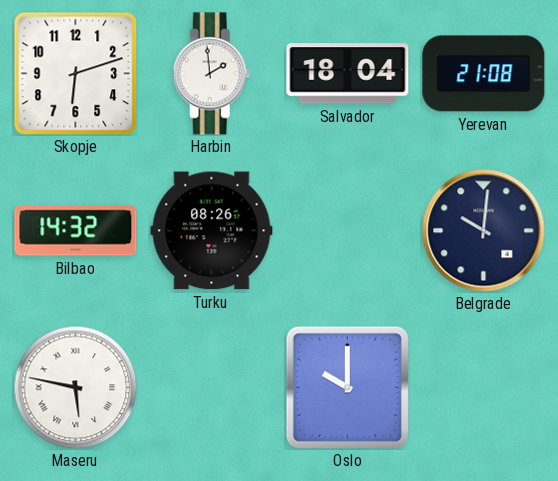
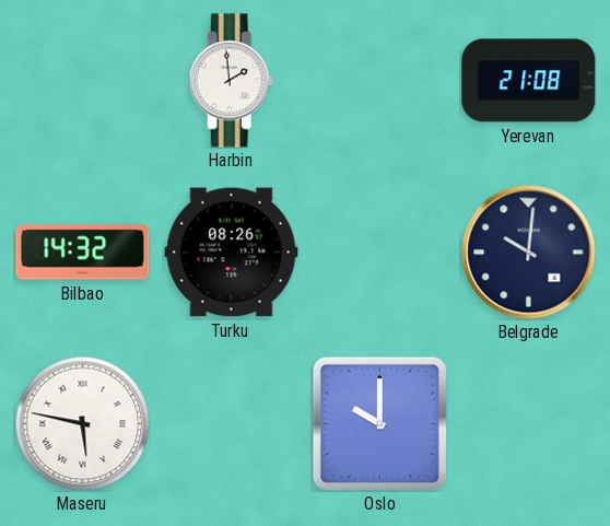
Skopje: 6:12 -> none (75, 73)
Salvador: 18:04 -> none (348, 74)
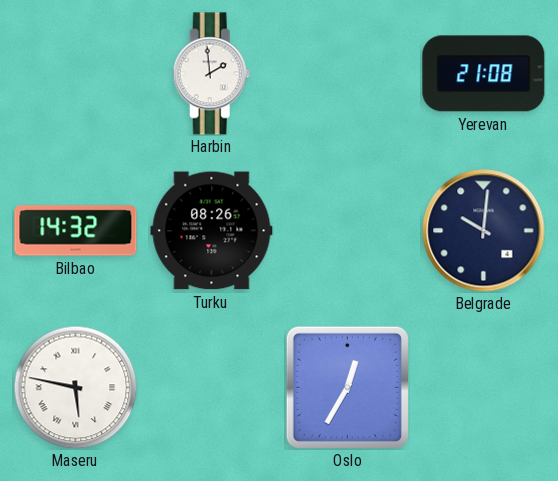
Oslo: 10:00 -> 12:35 (347, 387)
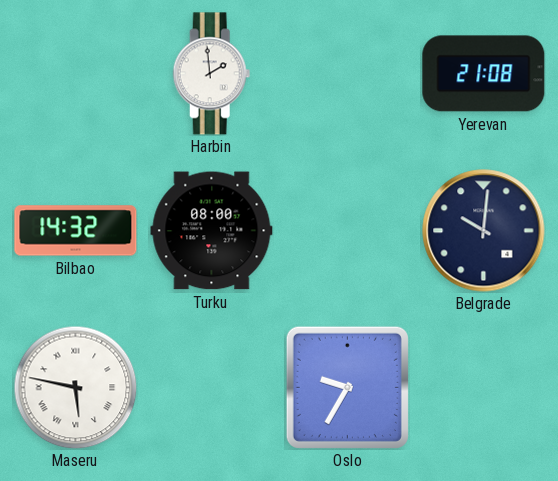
Turku: 08:26 -> 08:00 (212, 231)
Oslo: 12:35 -> 9:35 (347, 387)
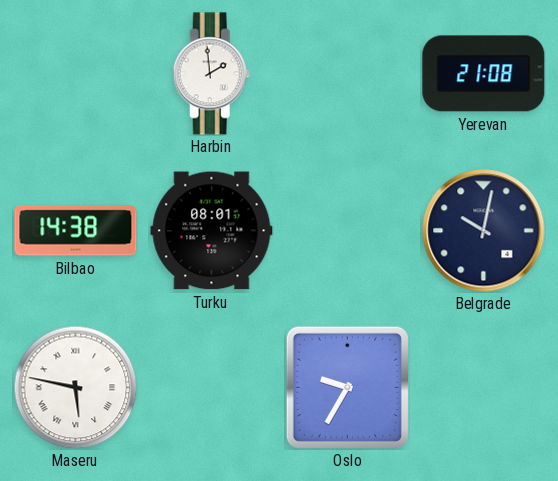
Bilbao: 14:32 -> 14:38 (76, 231)
Turku: 08:00 -> 08:01 (212, 231)
Belgrade: 10:01 -> 10:02 (484, 231)
